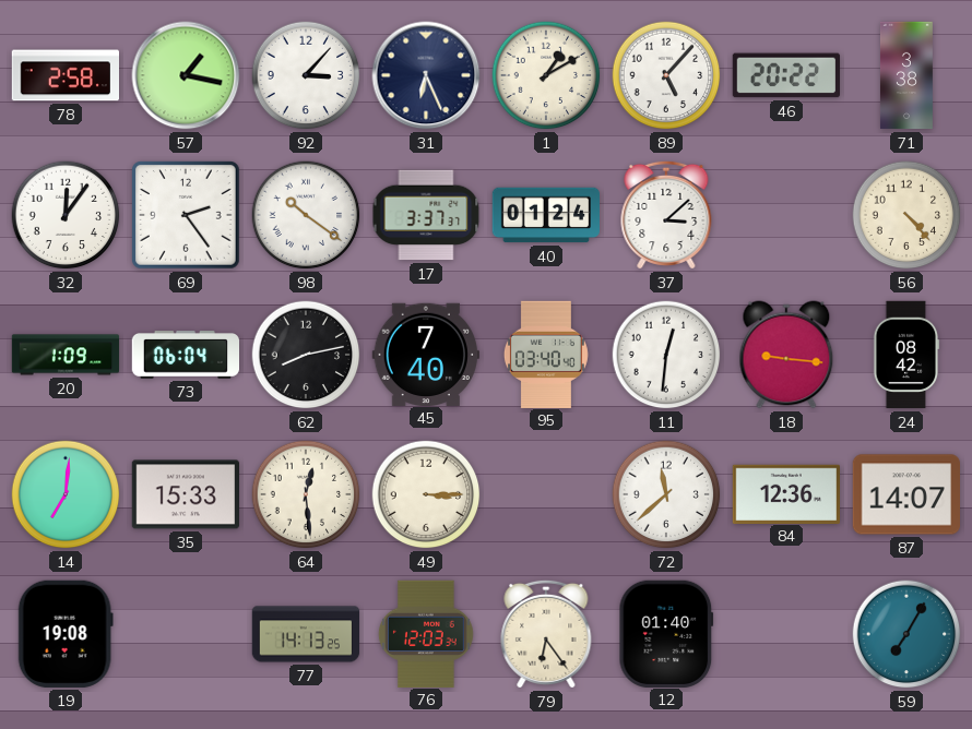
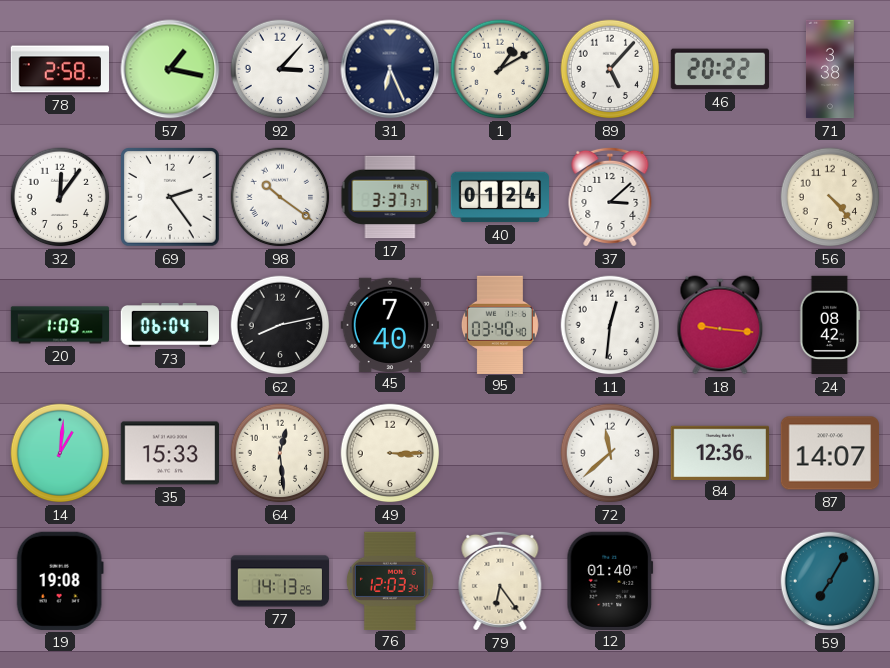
14: 7:01 -> 1:01 (60, 453)
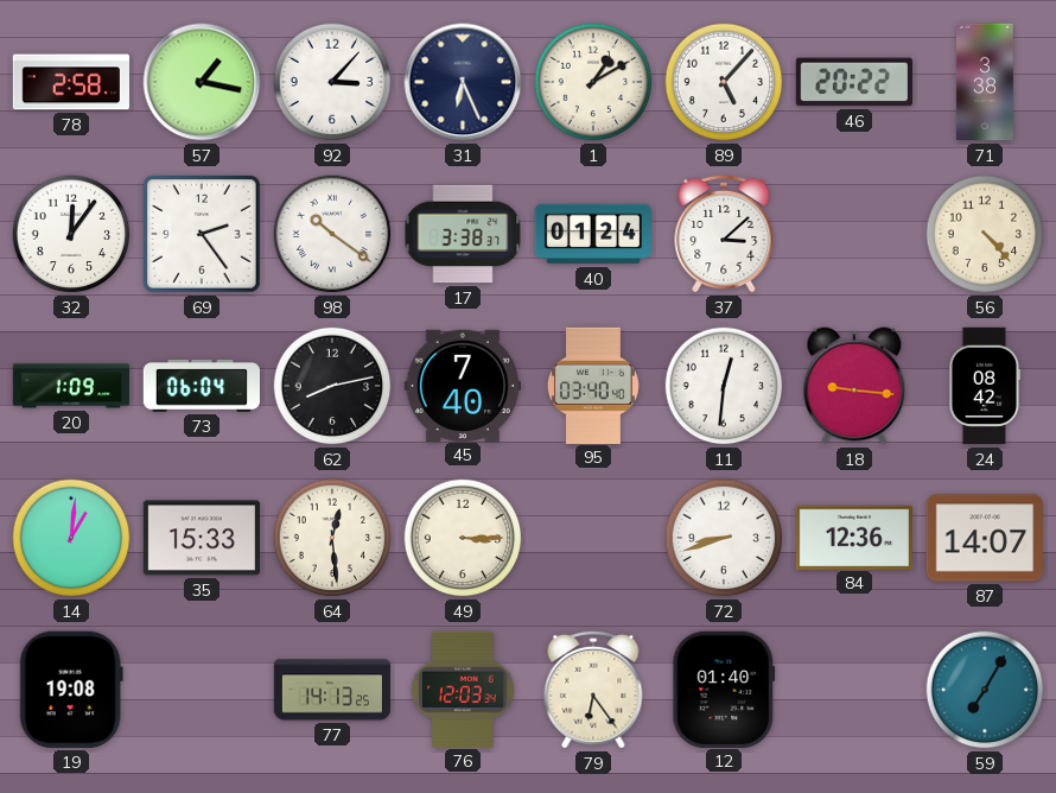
17: 3:37 -> 3:38 (463, 234)
72: 11:38 -> 8:42 (724, 538)
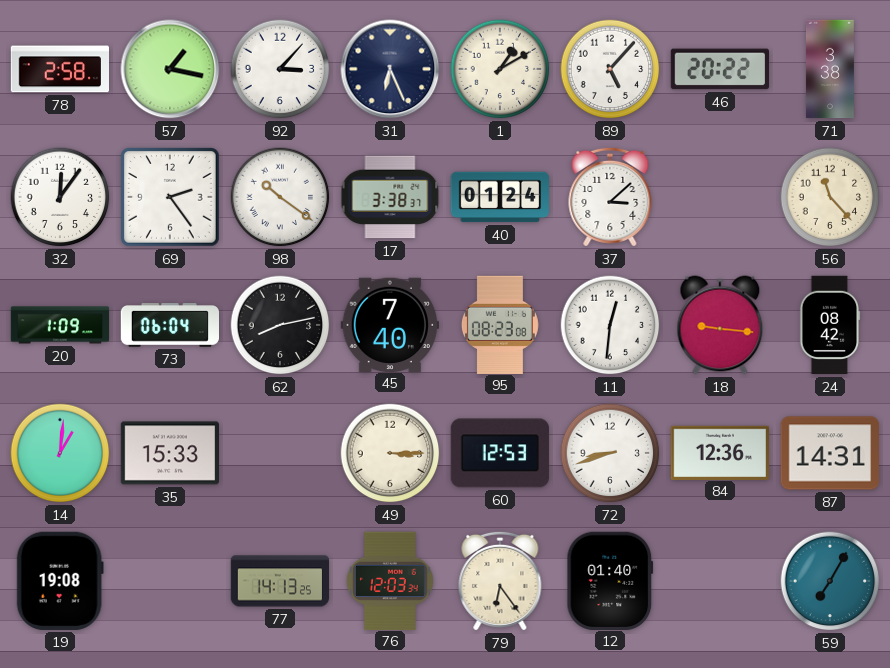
56: 4:23 -> 11:23 (830, 197)
95: 03:40 -> 08:23 (500, 324)
64: 12:29 -> none (332, 538)
60: none -> 12:53 (500, 453)
87: 14:07 -> 14:31 (829, 453)
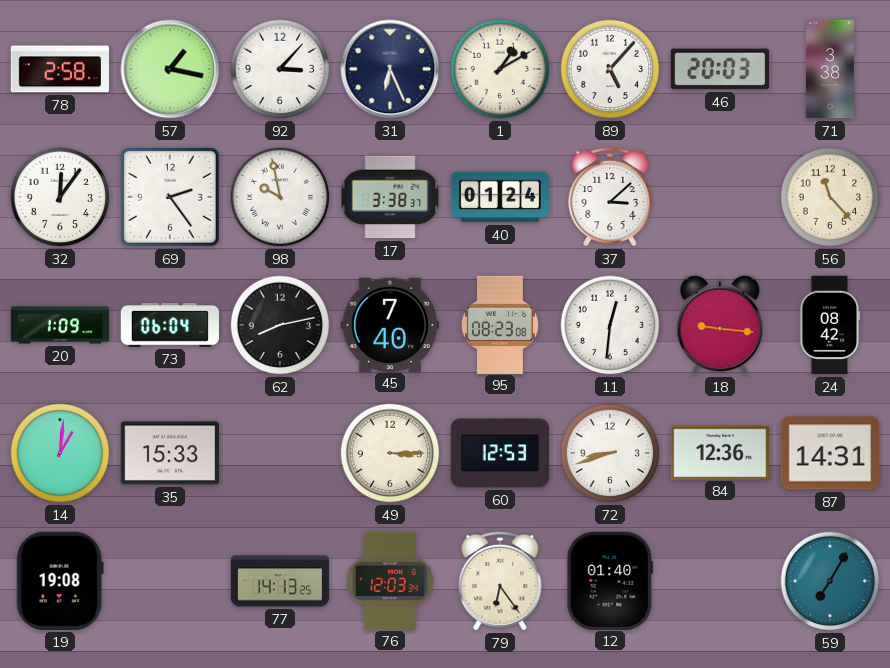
46: 20:22 -> 20:03 (719, 69)
98: 10:21 -> 9:58 (280, 197)
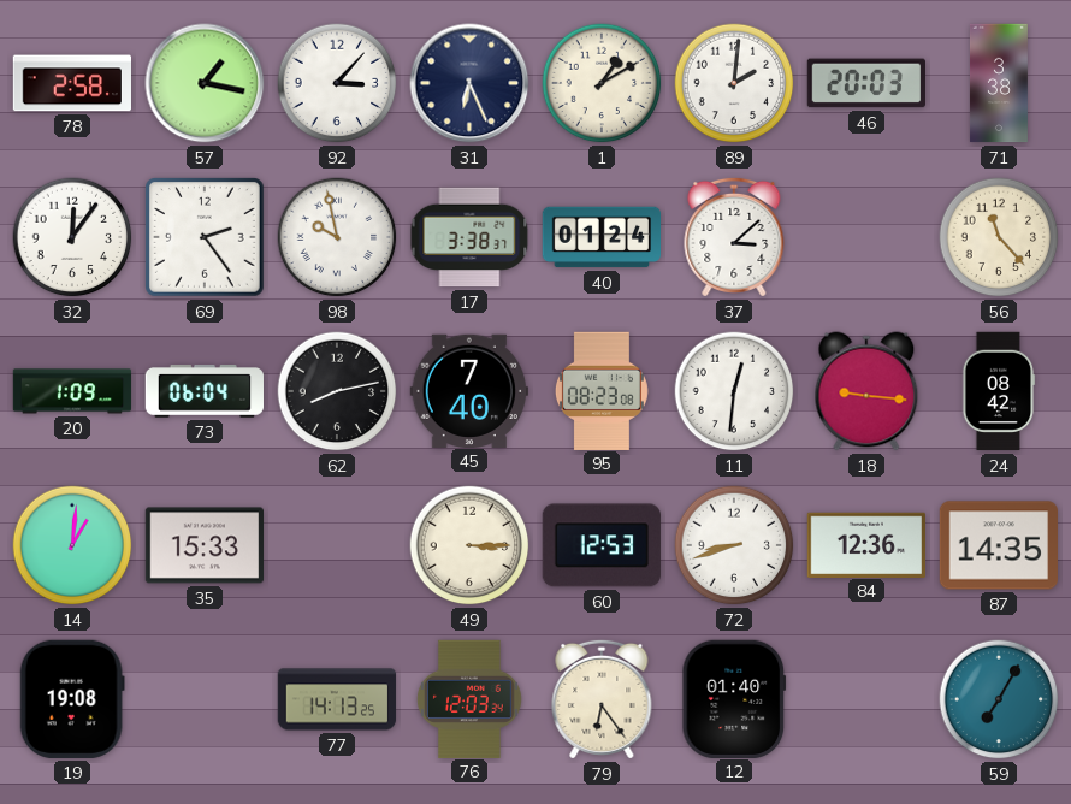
89: 5:07 -> 2:01 (734, 83)
87: 14:31 -> 14:35 (998, 545)
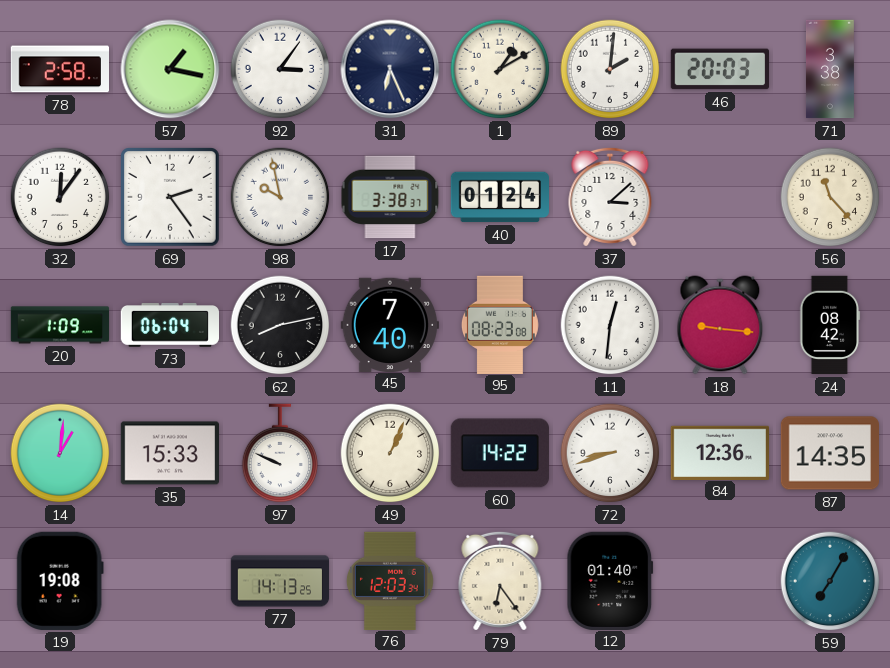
92: 3:07 -> 3:06 (280, 69)
97: none -> 9:49 (280, 453)
49: 3:15 -> 1:04 (390, 453)
60: 12:53 -> 14:22 (500, 453)
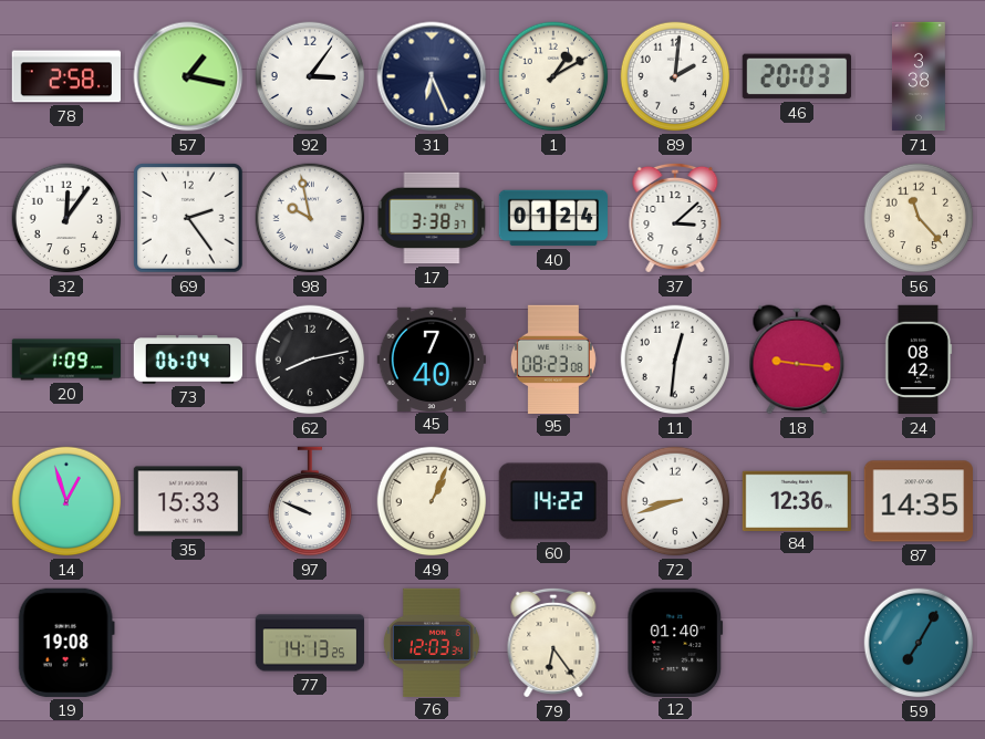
14: 1:01 -> 12:57 (66, 501)
